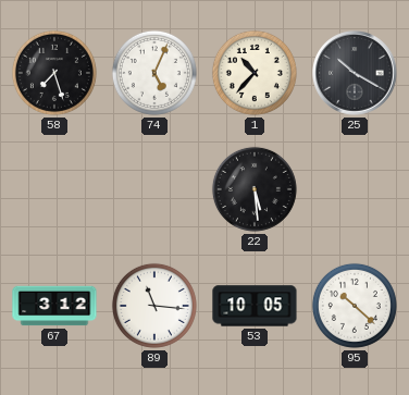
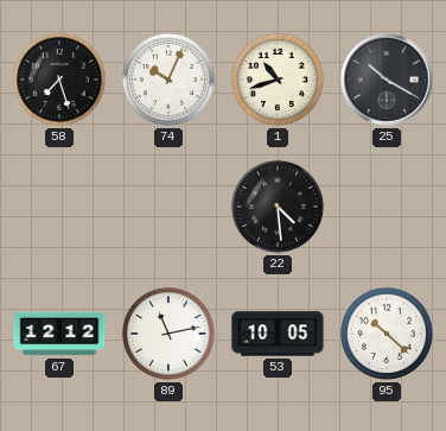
74: 5:04 -> 10:04 (168, 80)
1: 10:37 -> 10:42 (278, 80)
22: 5:29 -> 4:29 (278, 207)
67: 3:12 -> 12:12 (59, 334)
89: 11:16 -> 11:13 (168, 334)
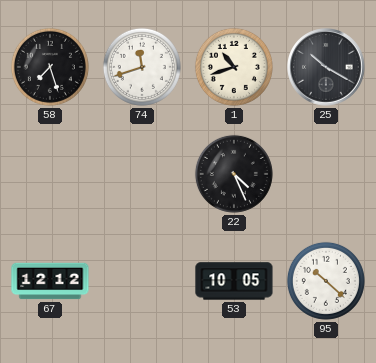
74: 10:04 -> 11:42 (142, 67)
22: 4:29 -> 4:26 (234, 174)
89: 11:13 -> none (168, 334)
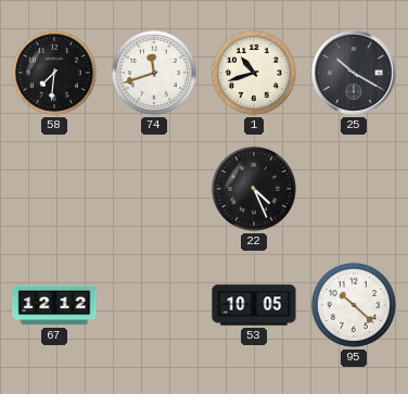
58: 7:27 -> 7:31 (54, 73)
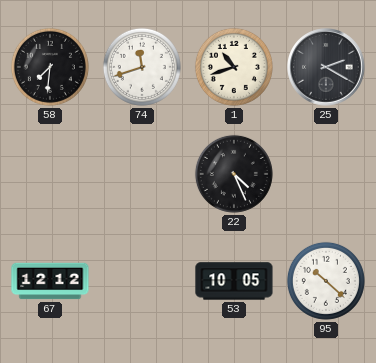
25: 10:20 -> 2:20 (326, 67)
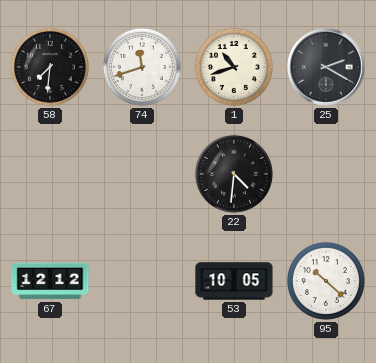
22: 4:26 -> 4:31 (234, 174)
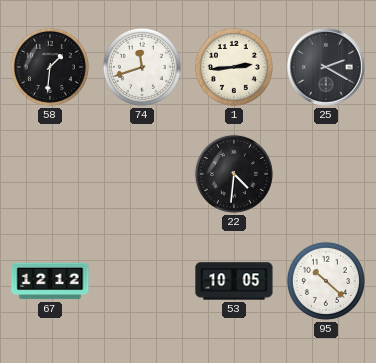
58: 7:31 -> 1:31 (50, 67)
1: 10:42 -> 2:44 (234, 67)
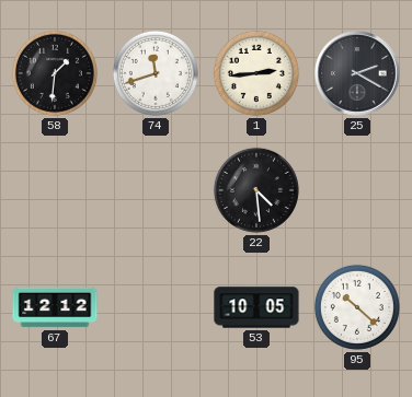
22: 4:31 -> 4:29 (256, 190)
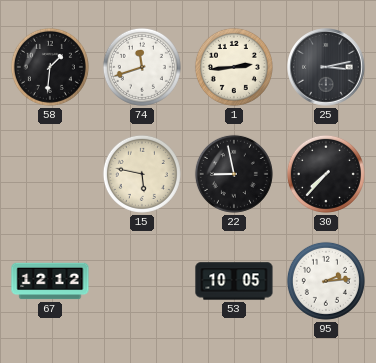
25: 2:20 -> 3:13 (326, 67)
15: none -> 5:47 (142, 174)
22: 4:29 -> 8:58 (234, 174)
30: none -> 7:37 (326, 174)
95: 10:22 -> 2:14 (326, 281)
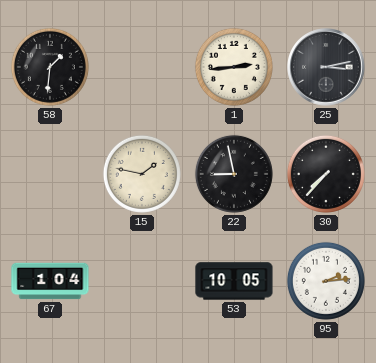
74: 11:42 -> none (142, 67)
15: 5:47 -> 1:47 (142, 174)
67: 12:12 -> 1:04 (50, 281)
